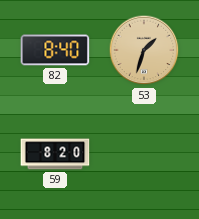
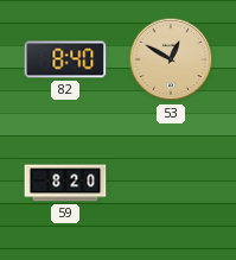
53: 1:33 -> 12:50 (171, 59)
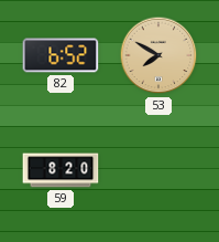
82: 8:40 -> 6:52 (61, 55)
53: 12:50 -> 7:50 (158, 55)
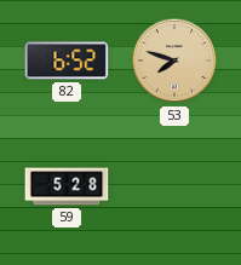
53: 7:50 -> 7:48 (174, 61)
59: 8:20 -> 5:28 (67, 186)
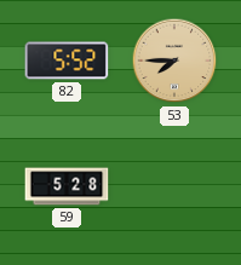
82: 6:52 -> 5:52 (67, 61)
53: 7:48 -> 7:45 (174, 61)
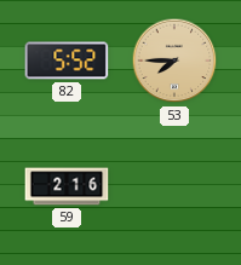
59: 5:28 -> 2:16 (67, 186)
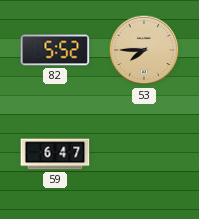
59: 2:16 -> 6:47 (55, 154)
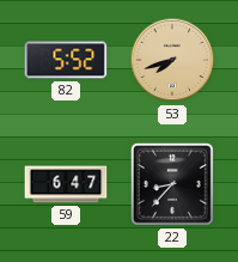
53: 7:45 -> 7:42 (172, 60)
22: none -> 8:37 (172, 184)
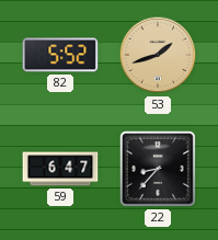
53: 7:42 -> 1:42 (158, 55)
